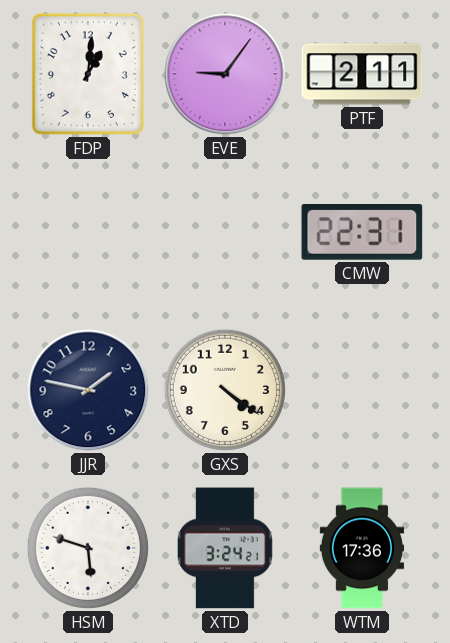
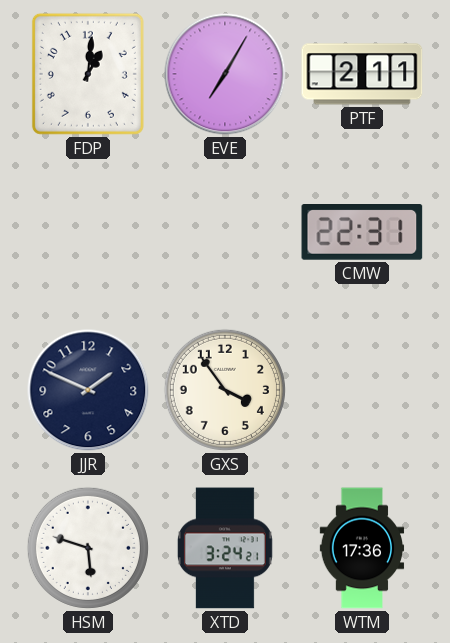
EVE: 9:06 -> 7:05 (225, 74)
JJR: 1:47 -> 1:49 (88, 390)
GXS: 4:21 -> 3:54 (225, 390)
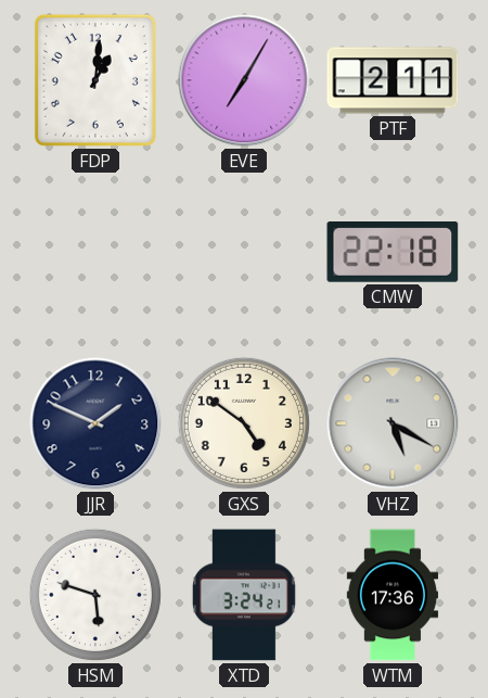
CMW: 22:31 -> 22:18 (393, 252)
GXS: 3:54 -> 4:51 (244, 423)
VHZ: none -> 5:20 (393, 423)
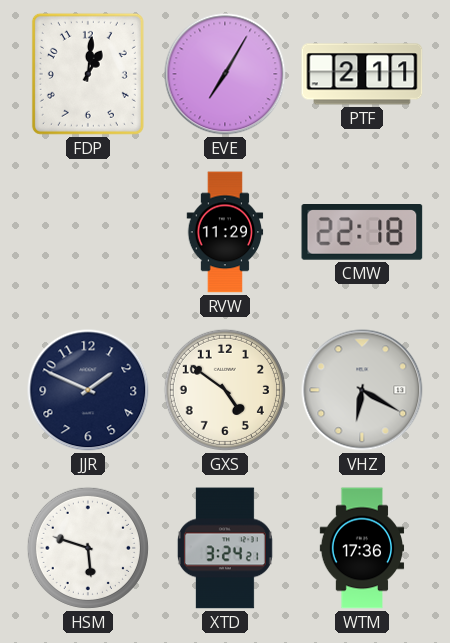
RVW: none -> 11:29 (225, 232)
VHZ: 5:20 -> 6:20 (362, 390)
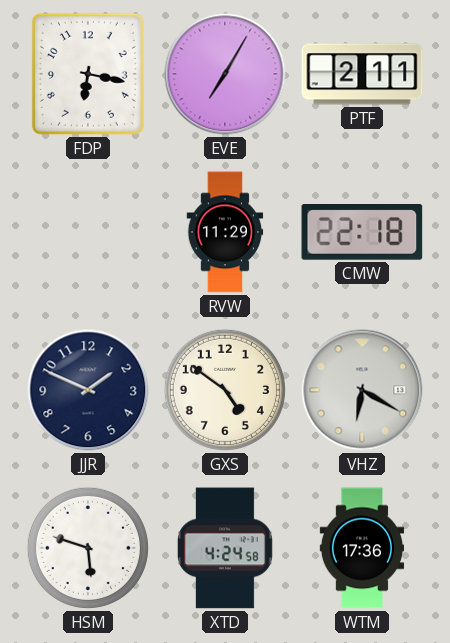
FDP: 1:01 -> 6:17 (88, 74)
XTD: 3:24 -> 4:24 (225, 548)
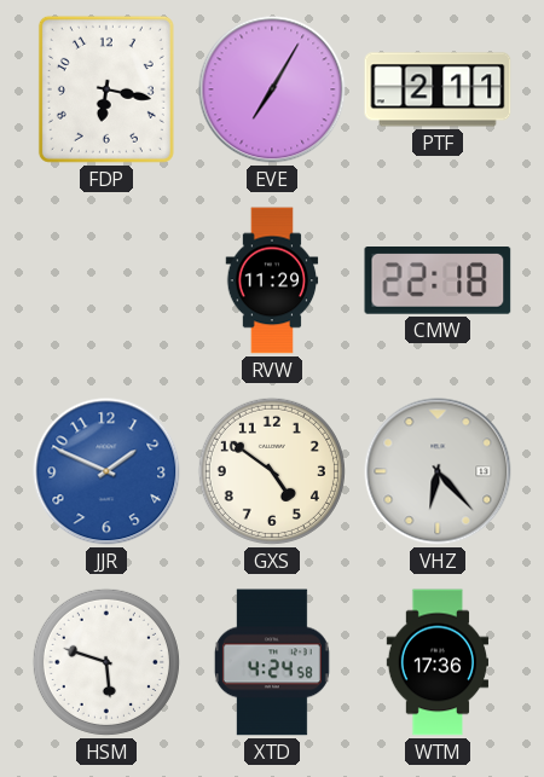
JJR dial: navy -> blue (106, 471)
VHZ: 6:20 -> 6:23 (438, 471)
